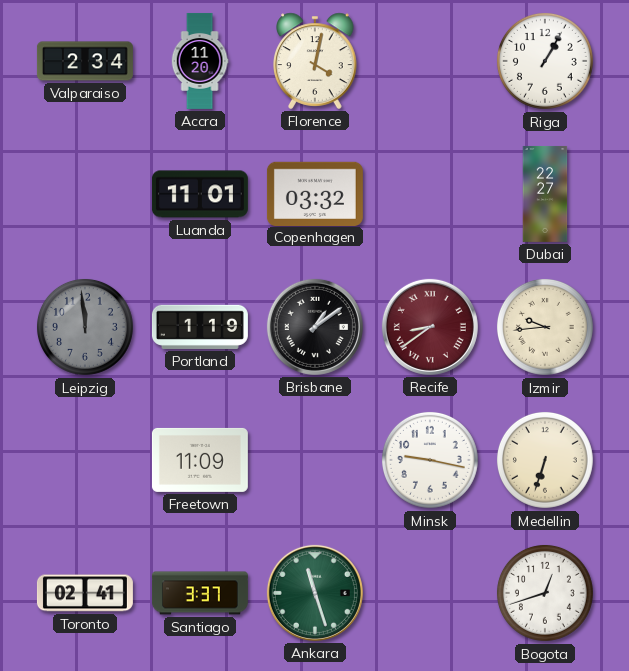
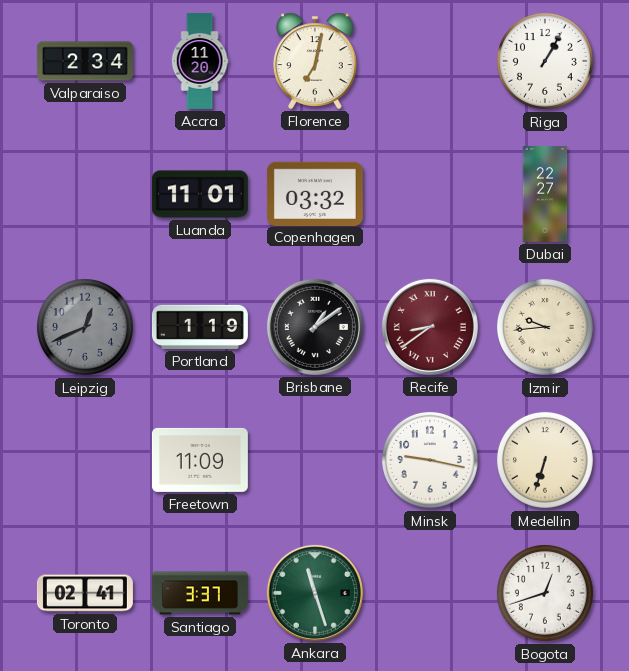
Florence: 4:02 -> 7:02 (316, 61)
Leipzig: 11:59 -> 12:41 (85, 327)
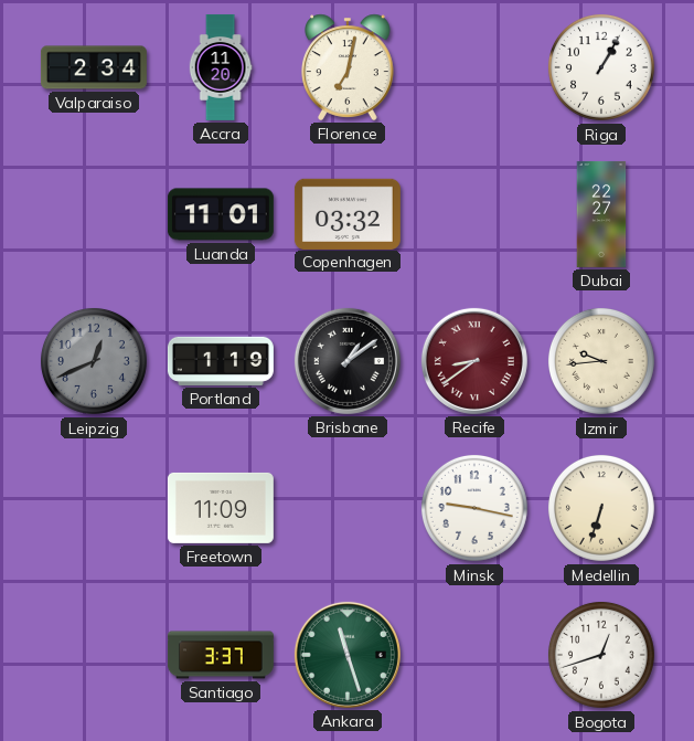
Toronto: 02:41 -> none (85, 593)
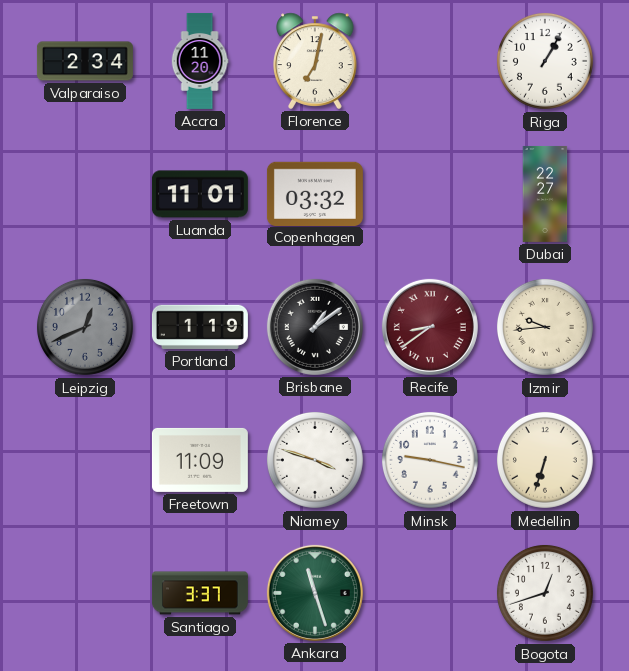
Niamey: none -> 3:48 (315, 460)
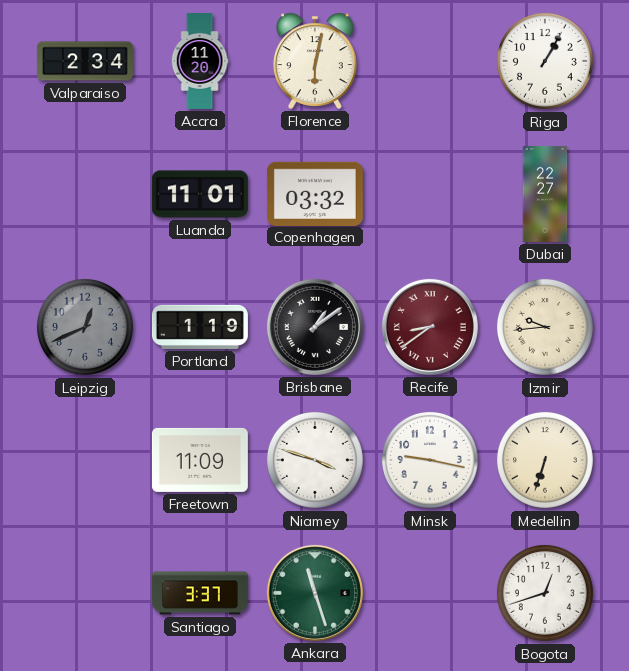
Florence: 7:02 -> 6:02 (316, 61)
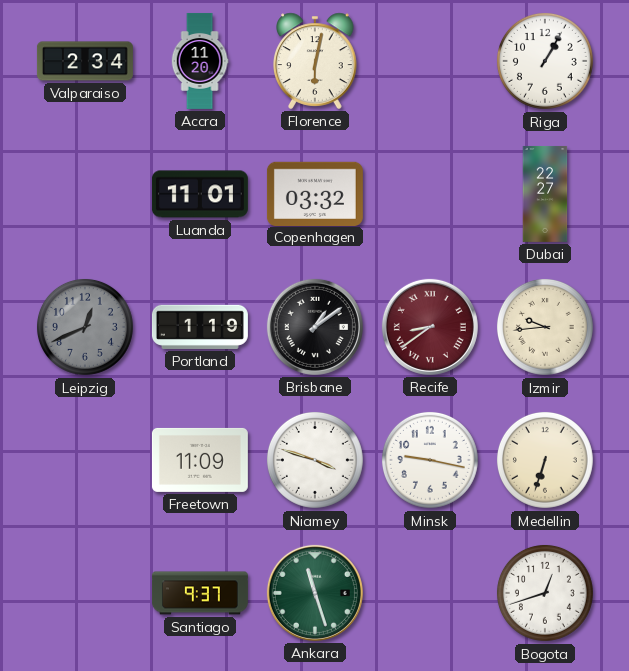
Santiago: 3:37 -> 9:37 (200, 593)
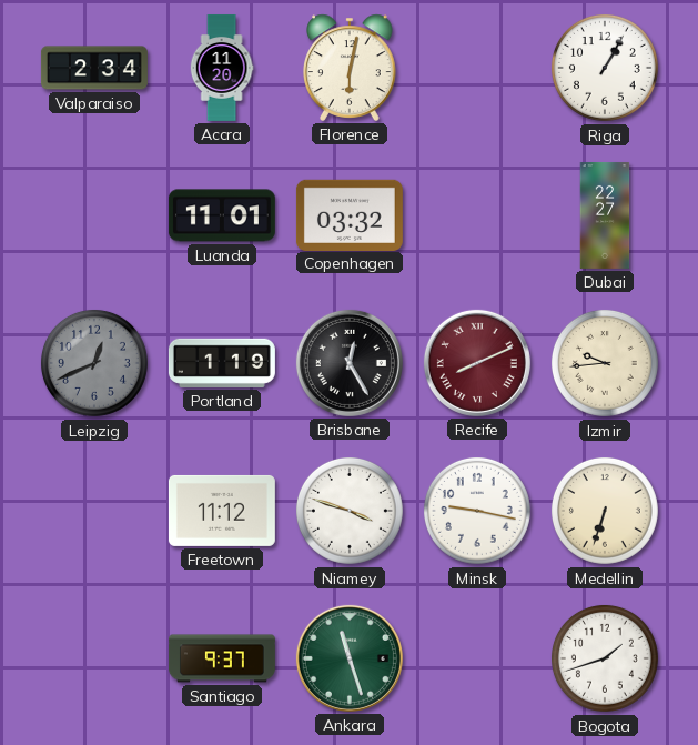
Brisbane: 1:09 -> 12:25 (350, 363)
Recife: 8:39 -> 8:11 (477, 363)
Freetown: 11:09 -> 11:12 (222, 511)
Bogota: 12:42 -> 1:42 (605, 658)
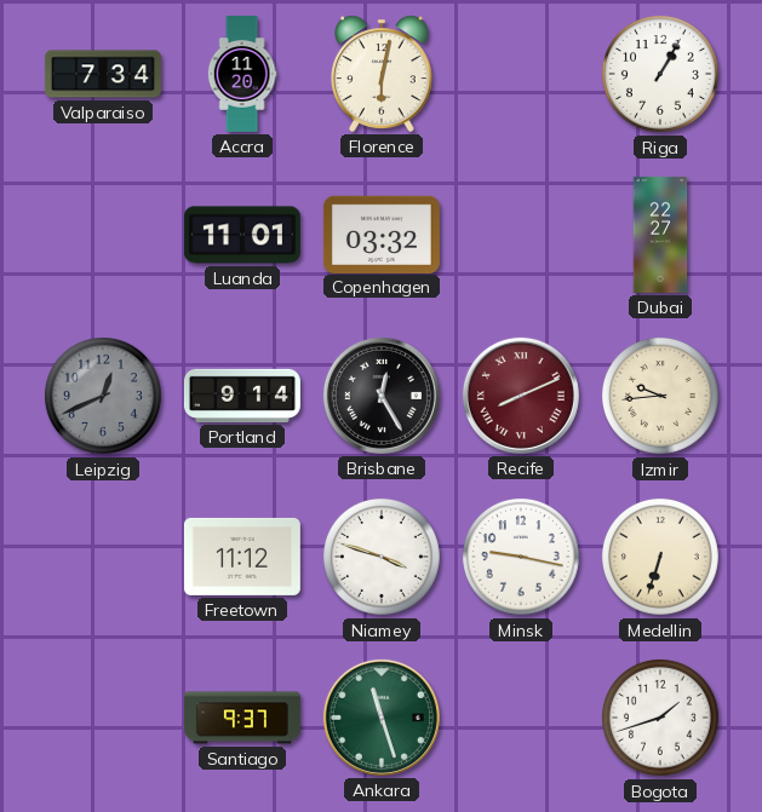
Valparaiso: 2:34 -> 7:34 (103, 74)
Portland: 1:19 -> 9:14 (242, 396)
